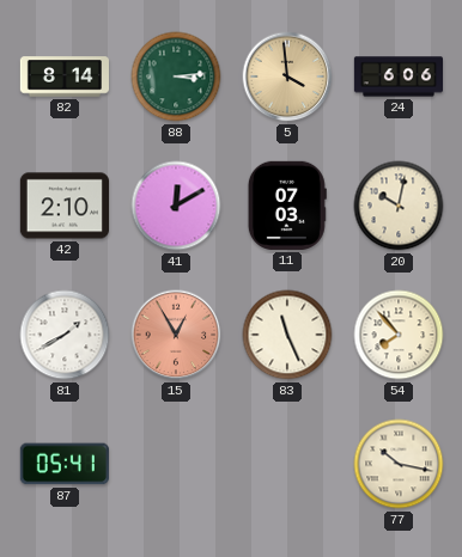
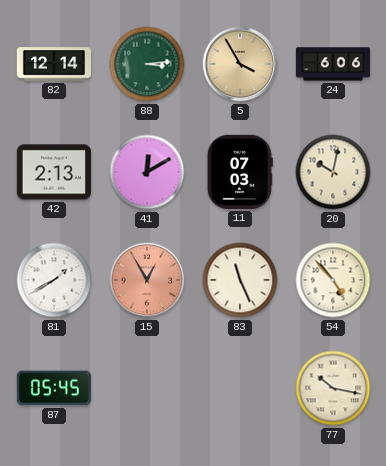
82: 8:14 -> 12:14 (53, 64)
5: 3:59 -> 3:55 (240, 64)
42: 2:10 -> 2:13 (53, 172)
54: 7:53 -> 4:53 (333, 280)
87: 05:41 -> 05:45 (54, 388)
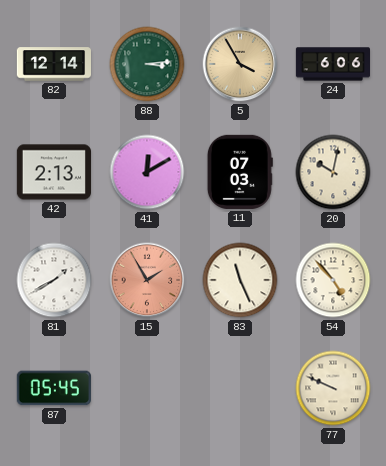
15: 12:55 -> 1:55 (147, 280)
77: 10:17 -> 9:49 (333, 388)
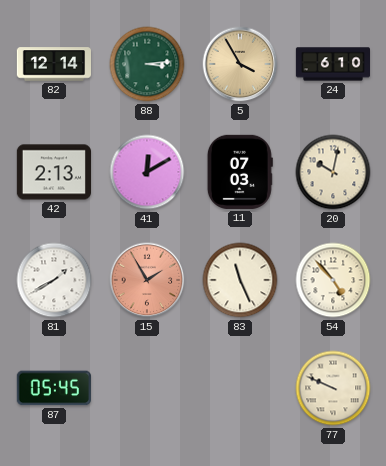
24: 6:06 -> 6:10 (332, 64)
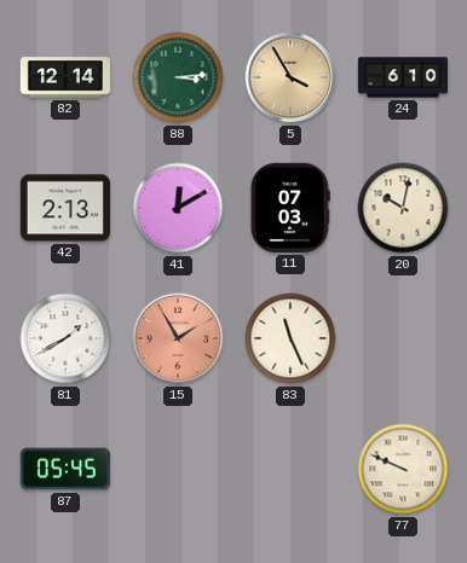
54: 4:53 -> none (333, 280)
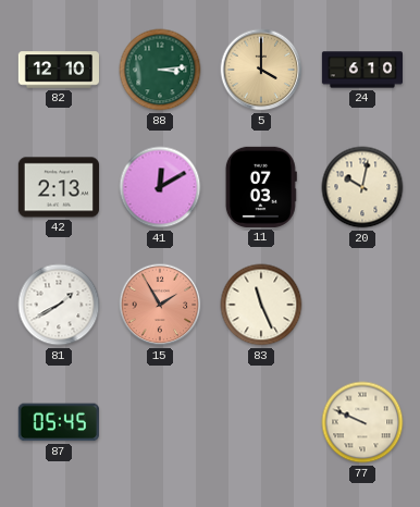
82: 12:14 -> 12:10 (58, 70)
5: 3:55 -> 4:00 (261, 70)
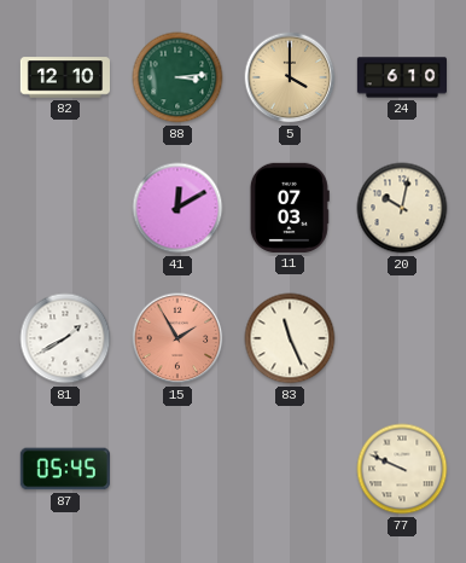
42: 2:13 -> none (58, 187)
